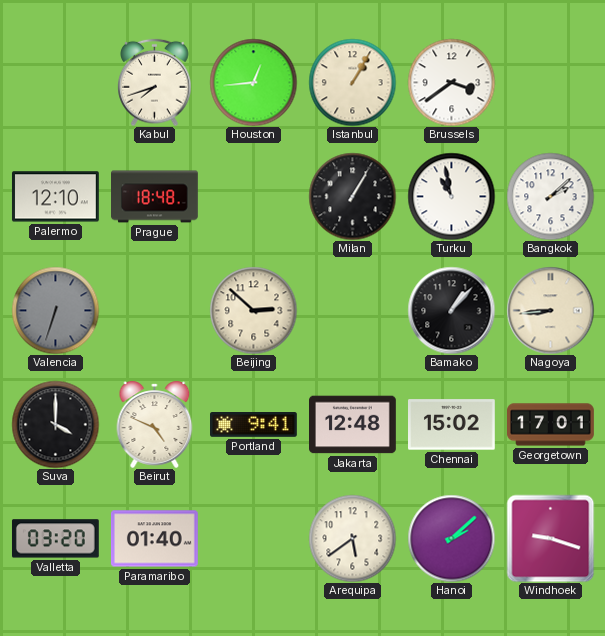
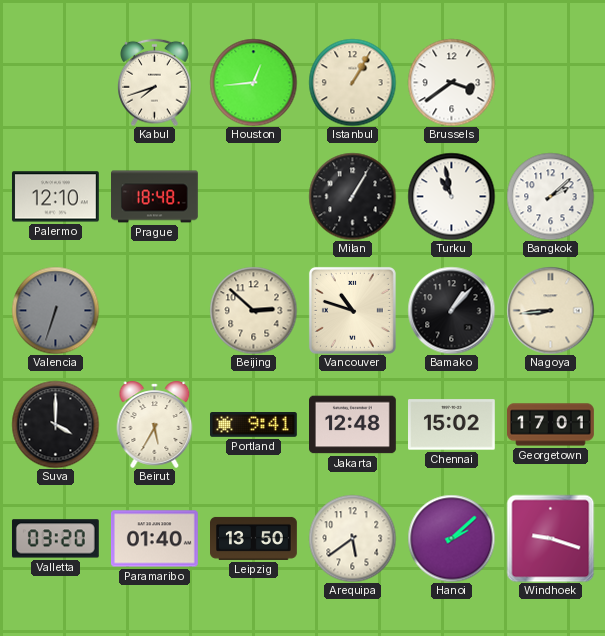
Vancouver: none -> 10:48 (352, 310)
Beirut: 4:49 -> 5:35 (155, 424)
Leipzig: none -> 13:50 (254, 538)
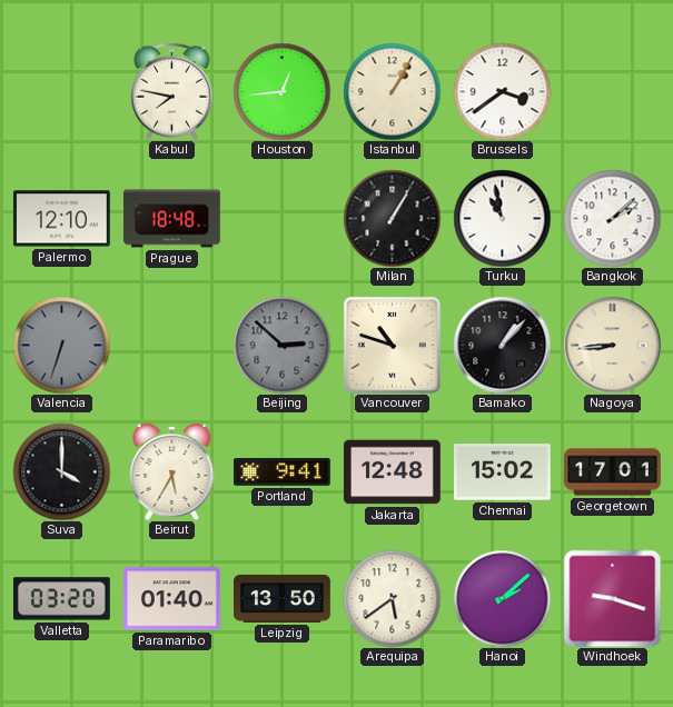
Kabul: 7:42 -> 7:47 (172, 91)
Beijing dial: cream -> grey (281, 345)
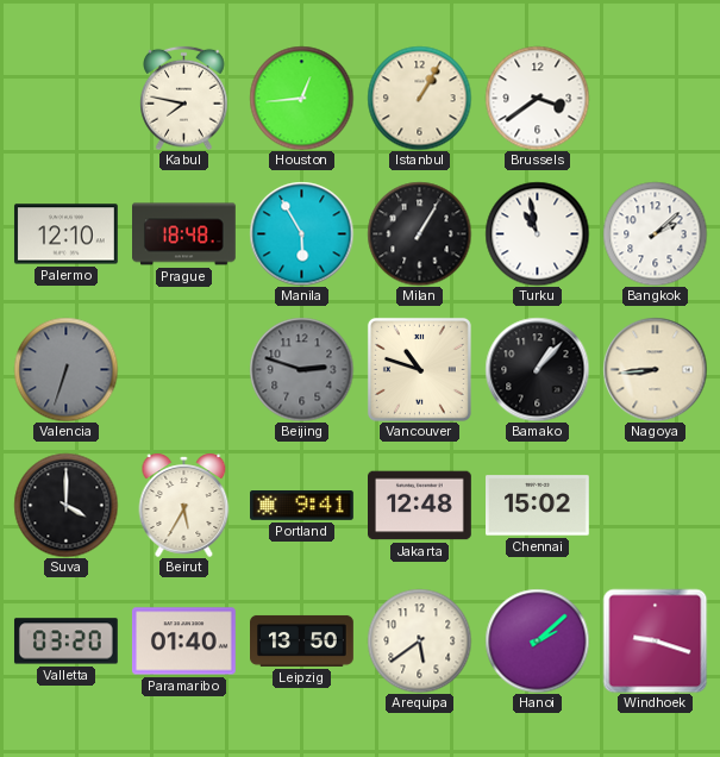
Manila: none -> 5:55 (301, 233)
Beijing: 2:52 -> 2:48 (301, 369)
Georgetown: 17:01 -> none (613, 472)
